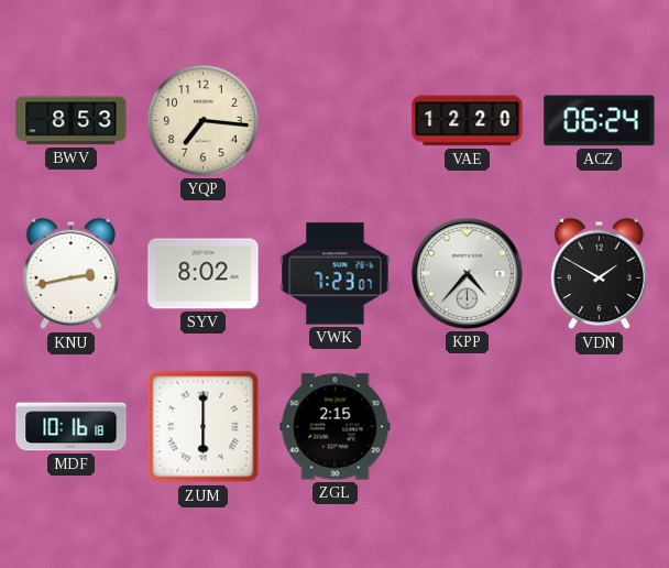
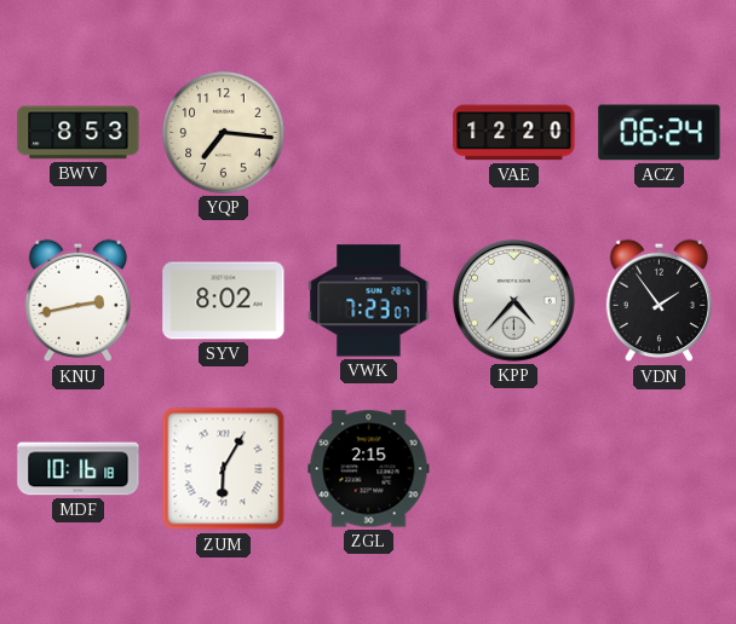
VDN: 1:50 -> 1:54 (659, 301)
ZUM: 6:00 -> 6:05 (224, 469)
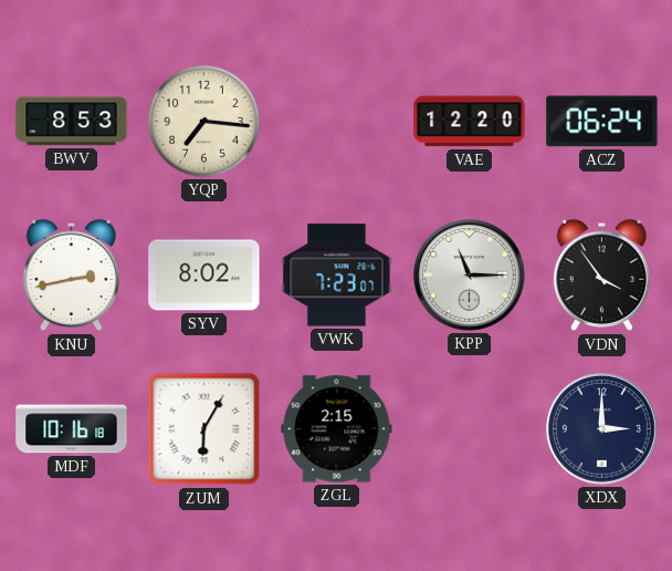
KPP: 4:37 -> 11:15 (469, 274)
VDN: 1:54 -> 3:54 (601, 276)
XDX: none -> 3:00 (601, 428)
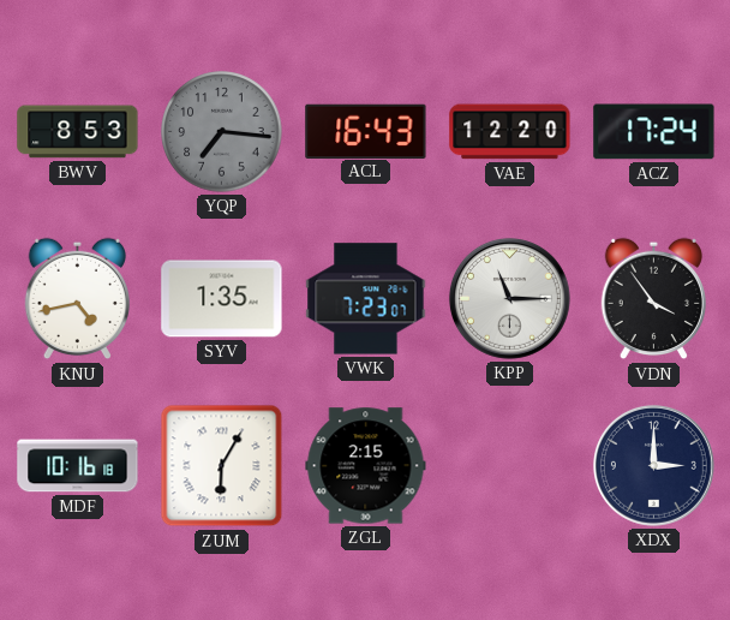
YQP dial: cream -> grey (222, 132)
ACL: none -> 16:43 (366, 131)
ACZ: 06:24 -> 17:24 (654, 132)
KNU: 2:43 -> 4:43 (77, 299)
SYV: 8:02 -> 1:35 (222, 299)
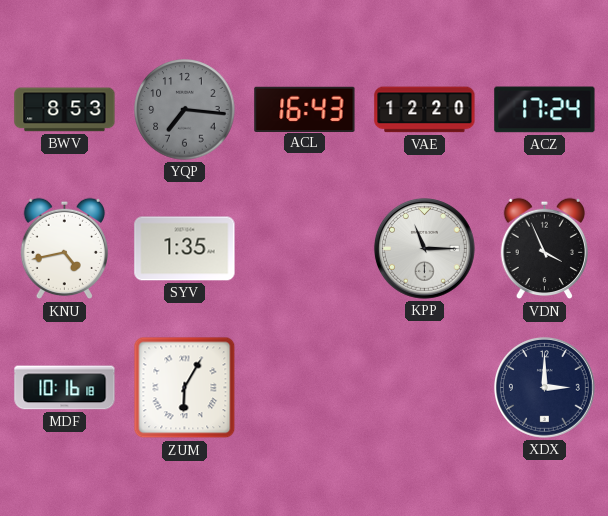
VWK: 7:23 -> none (366, 299)
VDN: 3:54 -> 3:56 (544, 249)
ZGL: 2:15 -> none (366, 466)
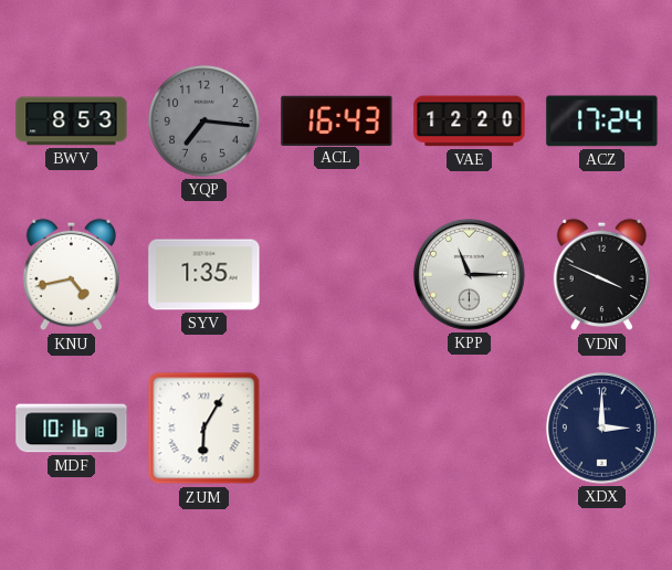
VDN: 3:56 -> 3:49 (601, 275)
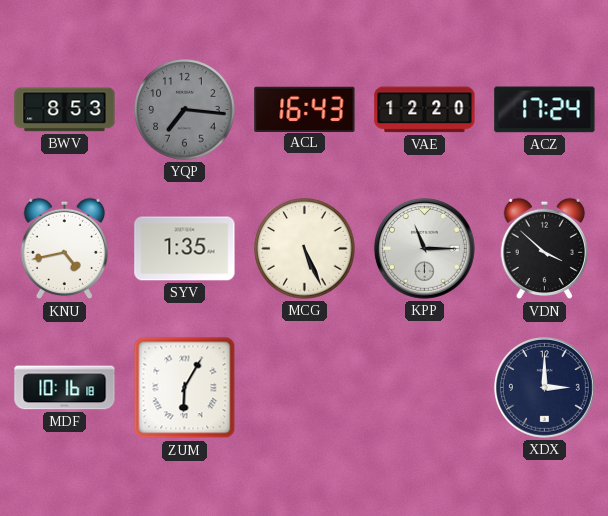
MCG: none -> 5:26 (305, 249)
VDN: 3:49 -> 3:52 (544, 249)
